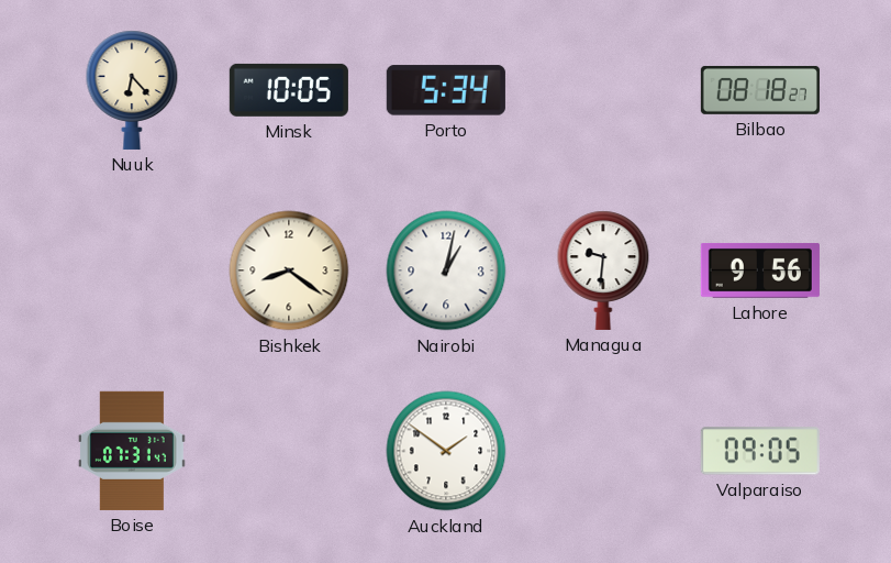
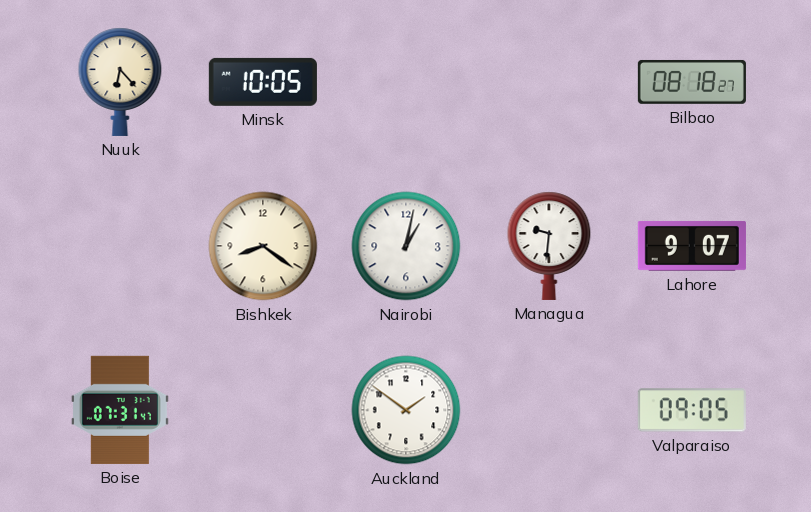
Porto: 5:34 -> none (446, 90)
Lahore: 9:56 -> 9:07 (692, 246)
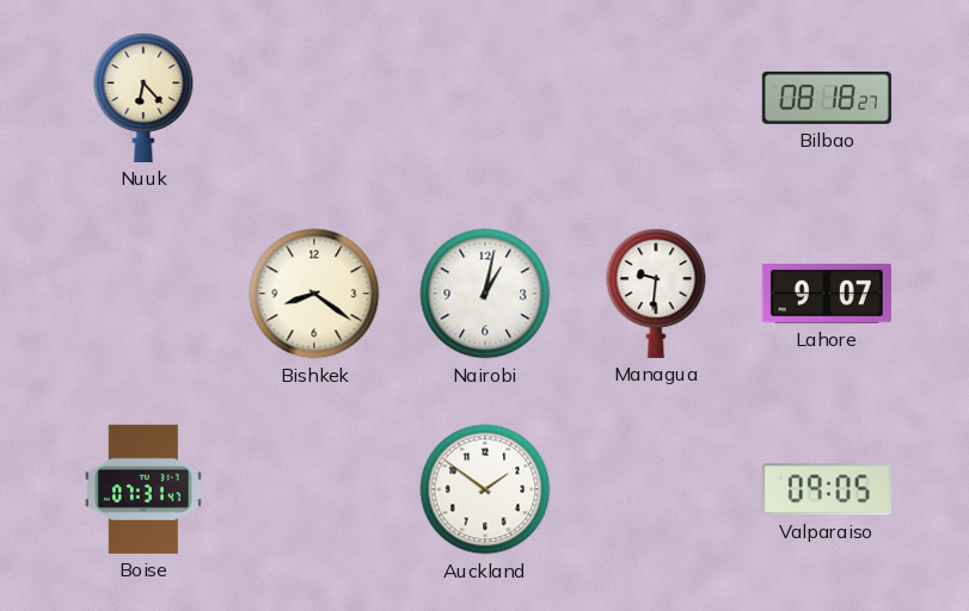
Minsk: 10:05 -> none (263, 82)
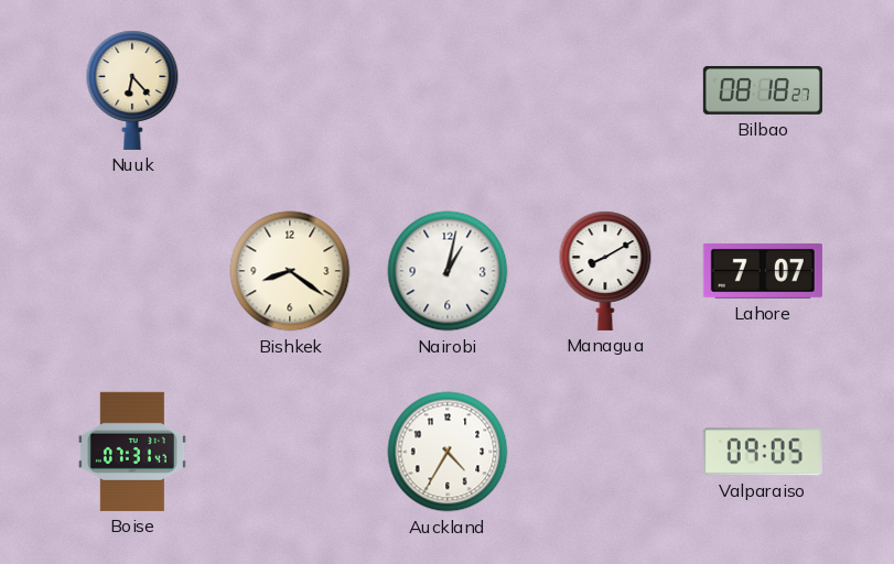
Managua: 9:31 -> 8:10 (605, 271)
Lahore: 9:07 -> 7:07 (763, 271)
Auckland: 1:51 -> 4:35 (448, 452)
